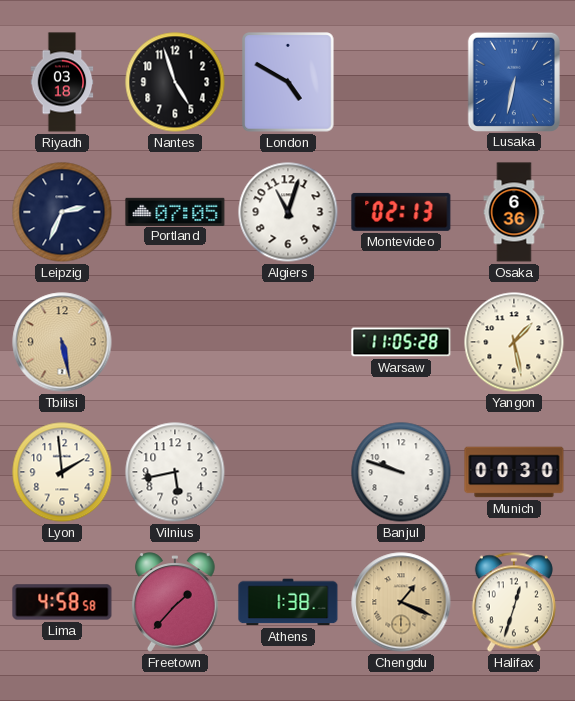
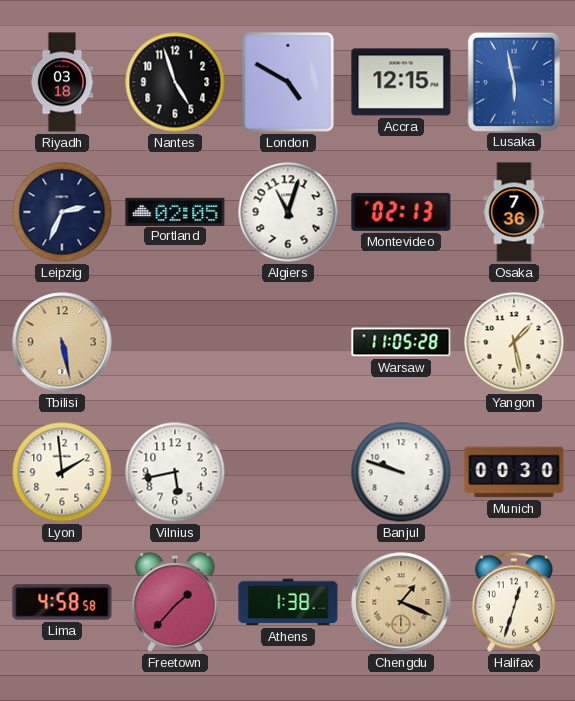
Accra: none -> 12:15 (401, 82)
Lusaka: 6:32 -> 5:58 (514, 81)
Portland: 07:05 -> 02:05 (175, 211)
Osaka: 6:36 -> 7:36 (514, 212)
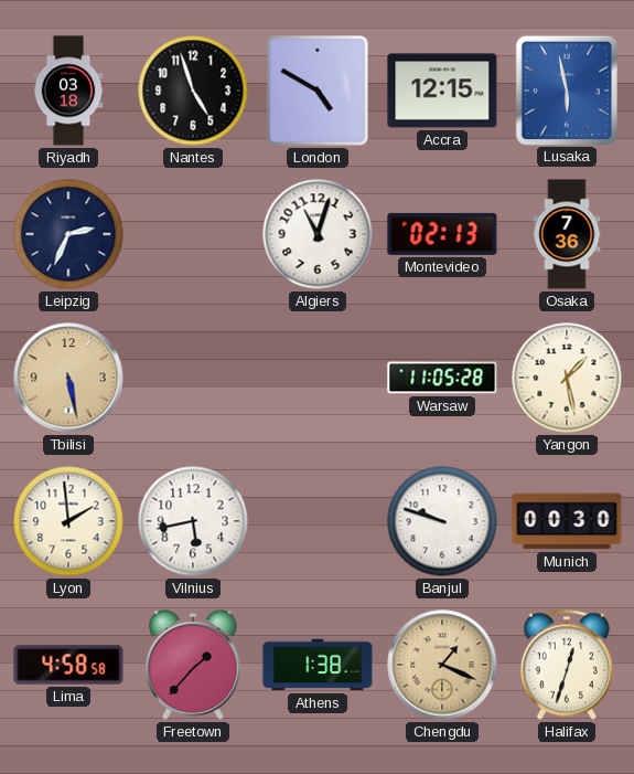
Portland: 02:05 -> none (175, 211)
